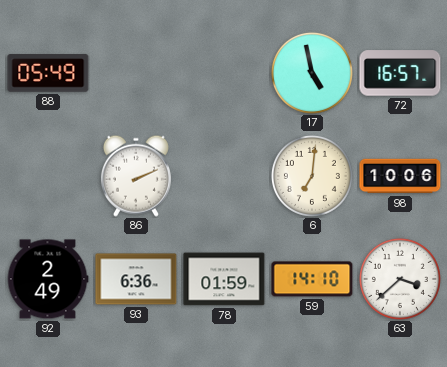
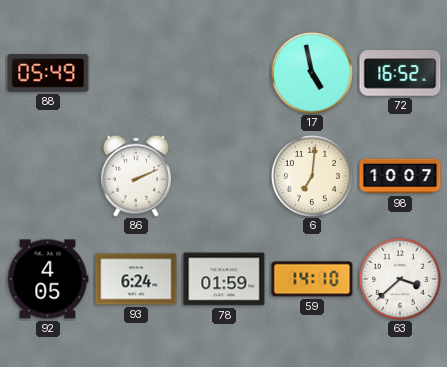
72: 16:57 -> 16:52 (400, 73)
98: 10:06 -> 10:07 (400, 176)
92: 2:49 -> 4:05 (48, 279)
93: 6:36 -> 6:24 (136, 279)
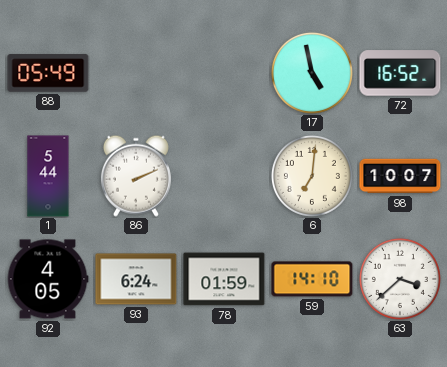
1: none -> 5:44 (48, 176)
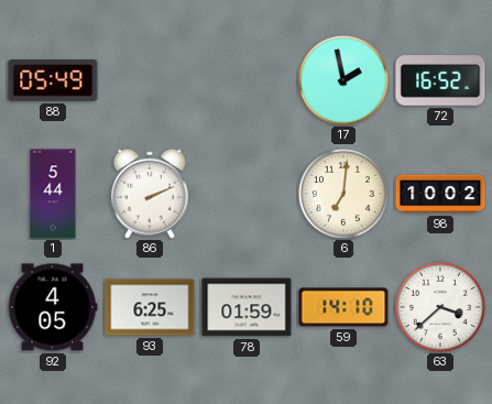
17: 4:58 -> 1:58 (343, 80)
98: 10:07 -> 10:02 (440, 194)
93: 6:24 -> 6:25 (150, 307)
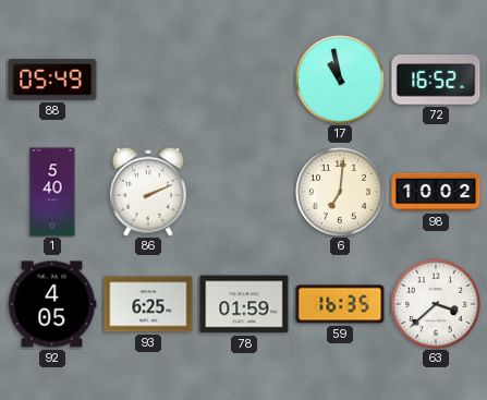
17: 1:58 -> 10:58 (340, 80)
1: 5:44 -> 5:40 (52, 192)
59: 14:10 -> 16:35 (340, 304)
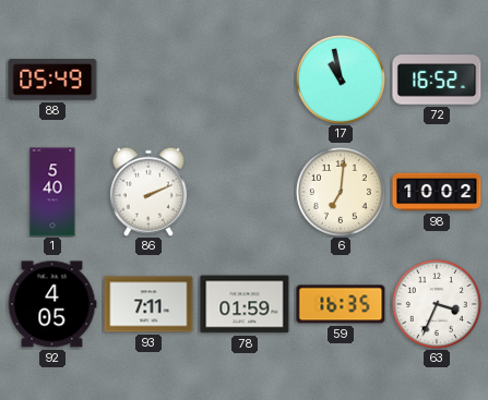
93: 6:25 -> 7:11 (148, 304)
63: 3:38 -> 3:34 (437, 304)
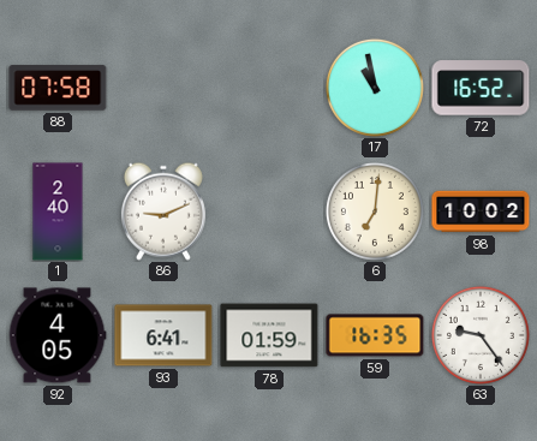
88: 05:49 -> 07:58 (58, 88)
1: 5:40 -> 2:40 (58, 211)
86: 2:11 -> 9:11 (163, 211)
93: 7:11 -> 6:41 (163, 335)
63: 3:34 -> 9:24 (481, 335)
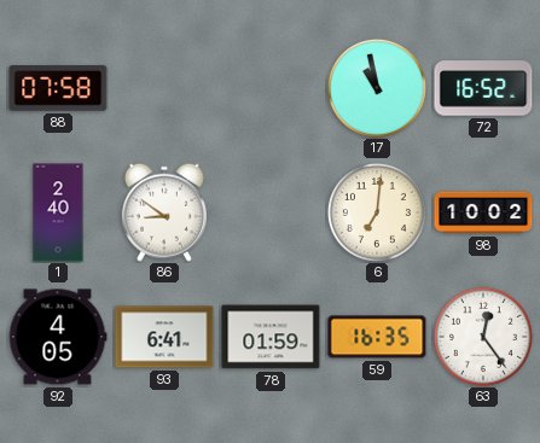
86: 9:11 -> 8:51 (164, 212)
63: 9:24 -> 12:24 (483, 337)
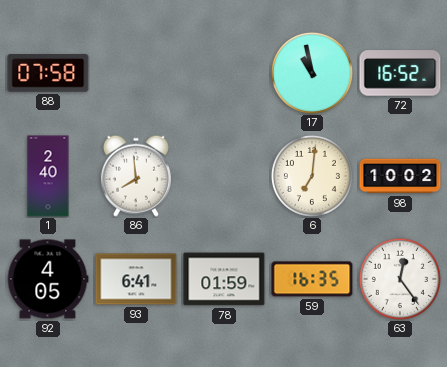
86: 8:51 -> 7:59 (136, 176)
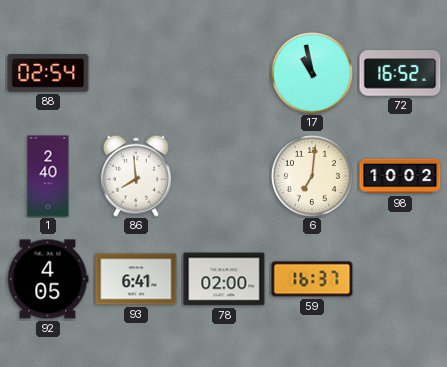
88: 07:58 -> 02:54 (48, 73)
78: 01:59 -> 02:00 (224, 279)
59: 16:35 -> 16:37 (312, 279)
63: 12:24 -> none (400, 279)
